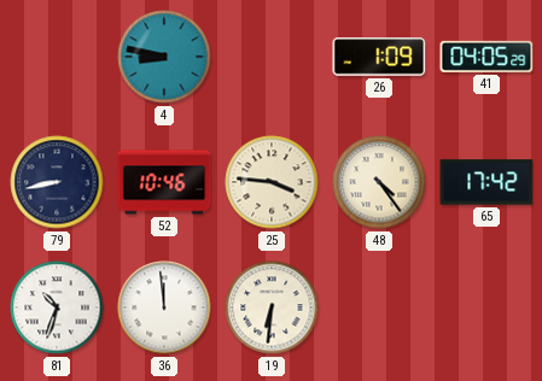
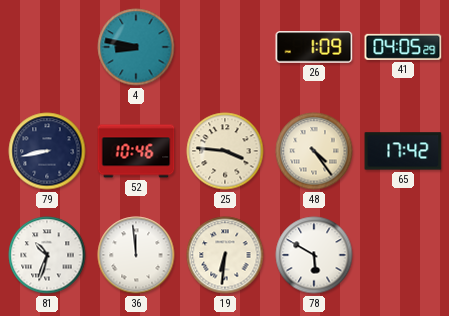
78: none -> 5:50 (314, 255)
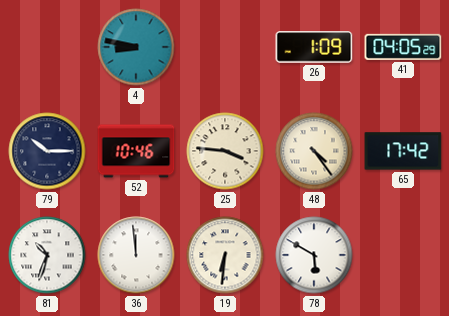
79: 8:43 -> 10:15 (47, 151)
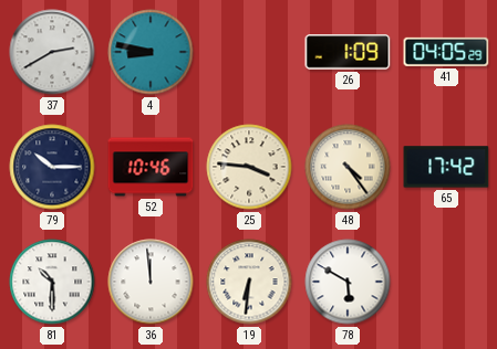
37: none -> 2:40 (52, 52)
81: 10:33 -> 10:30 (52, 282)
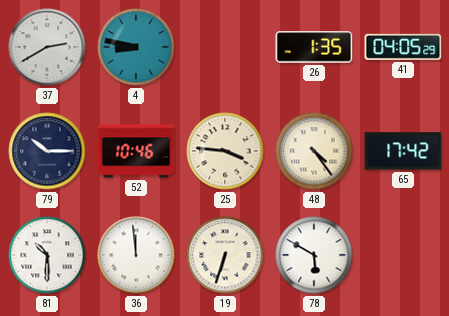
26: 1:09 -> 1:35 (314, 47)
19: 6:31 -> 6:33 (225, 255)
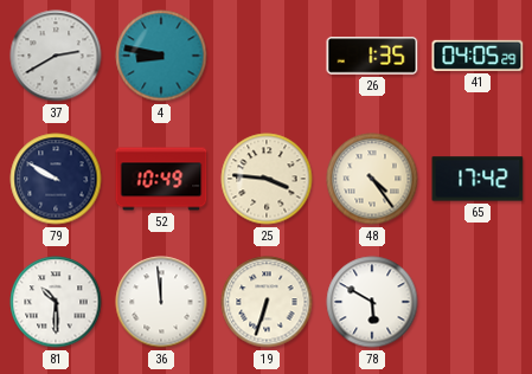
79: 10:15 -> 9:50 (56, 179)
52: 10:46 -> 10:49 (161, 179)
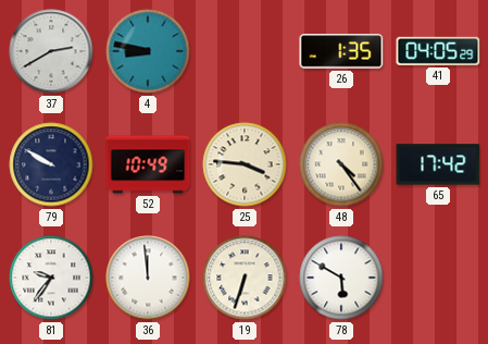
81: 10:30 -> 9:36 (51, 278)
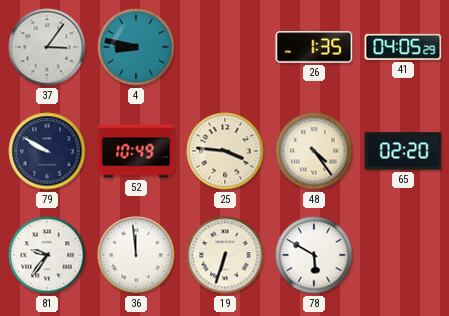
37: 2:40 -> 3:06 (47, 47)
65: 17:42 -> 02:20 (403, 151)
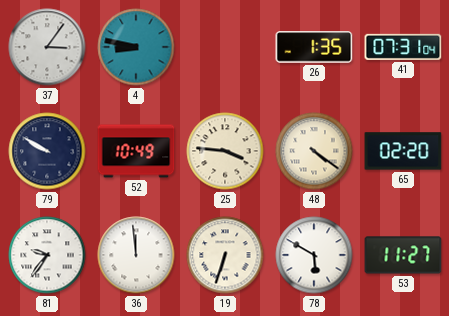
41: 04:05 -> 07:31 (403, 47)
48: 4:24 -> 4:21 (314, 151)
53: none -> 11:27 (403, 255)
